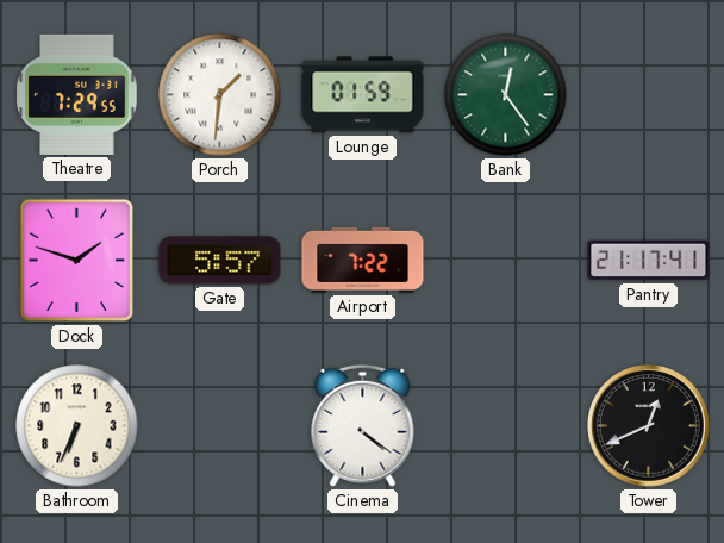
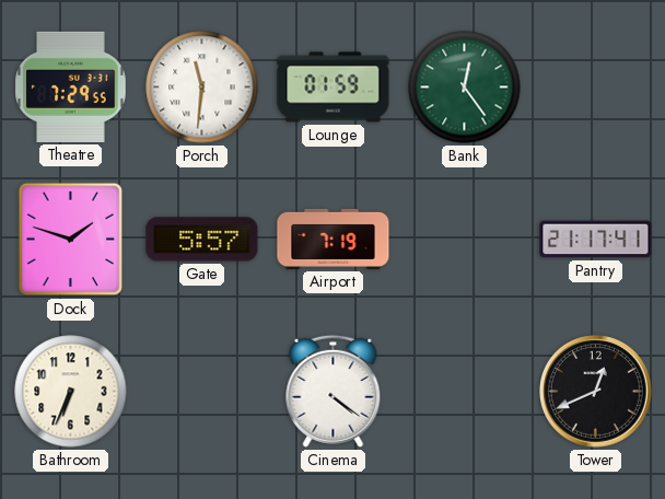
Porch: 1:31 -> 11:31 (202, 88)
Airport: 7:22 -> 7:19 (334, 239)
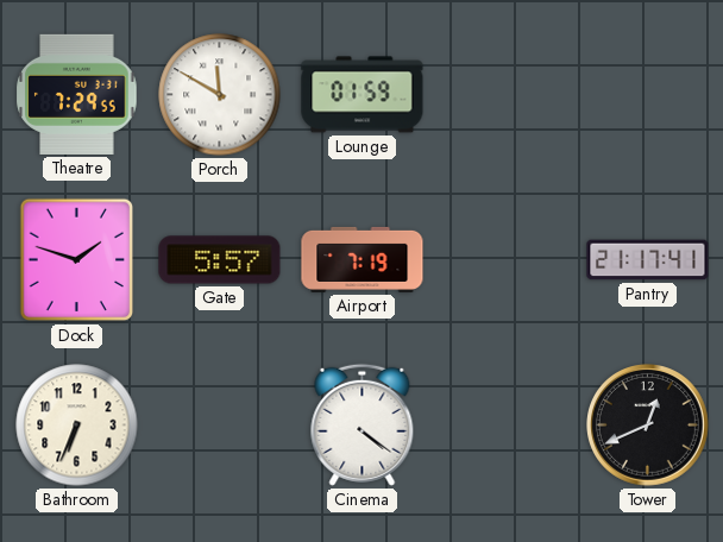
Porch: 11:31 -> 11:50 (220, 95)
Bank: 12:24 -> none (465, 88)
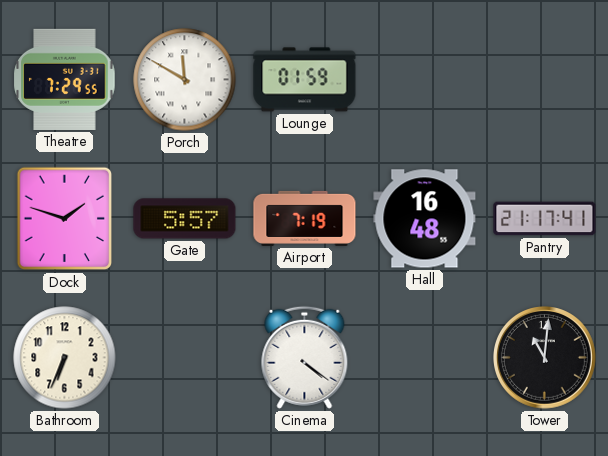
Hall: none -> 16:48 (425, 219)
Tower: 12:41 -> 11:01 (545, 358)
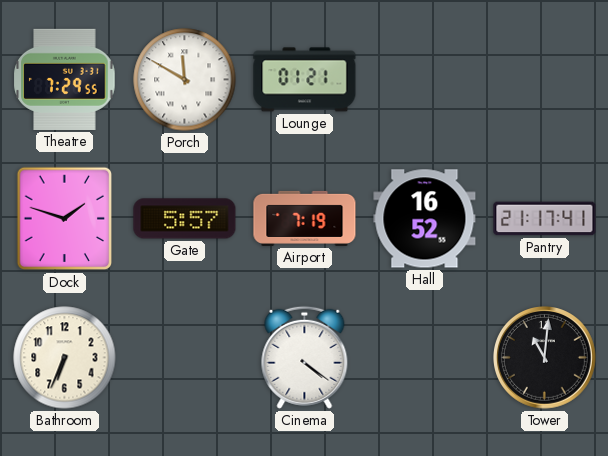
Lounge: 01:59 -> 01:21 (305, 80)
Hall: 16:48 -> 16:52 (425, 219)
